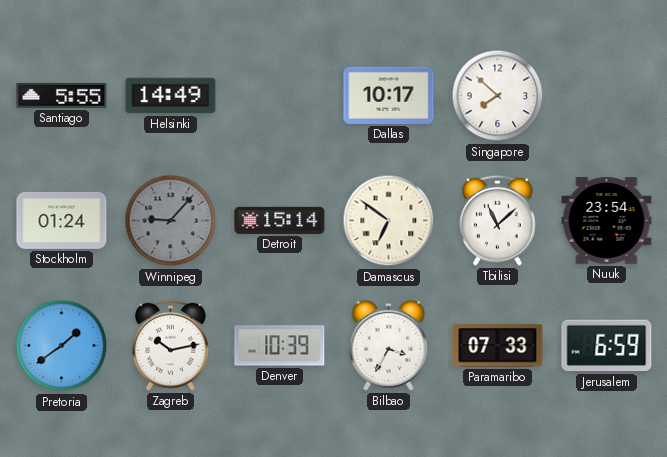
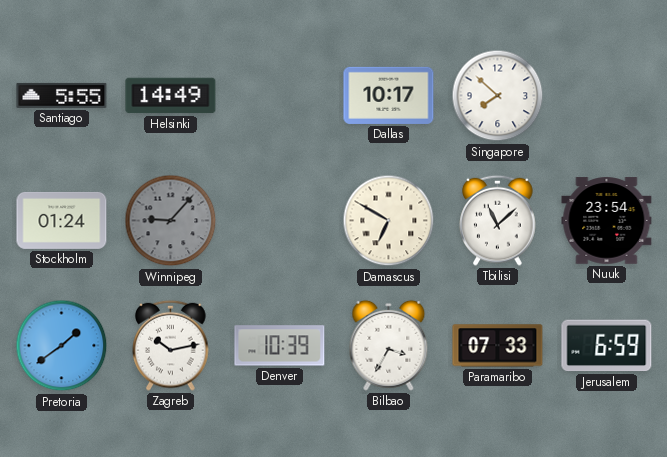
Detroit: 15:14 -> none (280, 220)
Damascus: 6:51 -> 6:50 (389, 221)
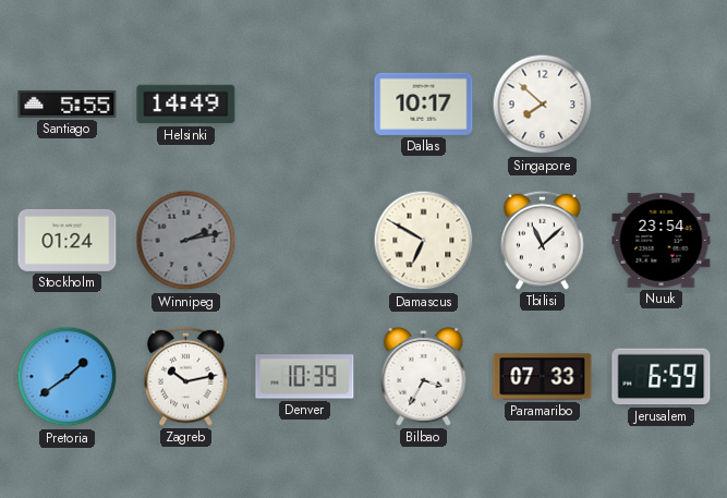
Winnipeg: 9:07 -> 2:13 (186, 241)
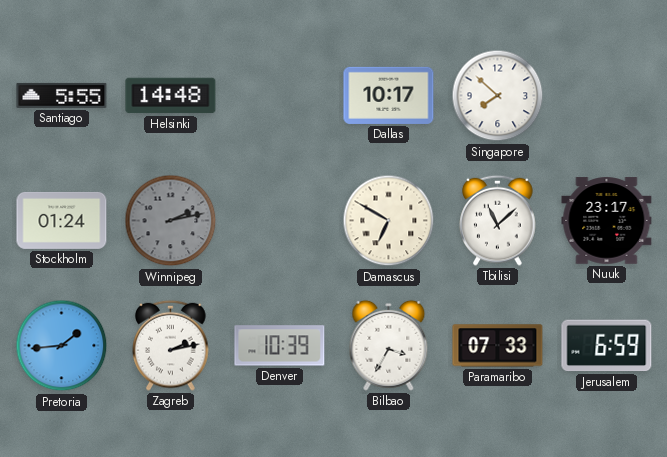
Helsinki: 14:49 -> 14:48 (171, 96)
Nuuk: 23:54 -> 23:17 (607, 221)
Pretoria: 1:39 -> 1:44 (62, 346)
Zagreb: 10:13 -> 2:13 (171, 345)
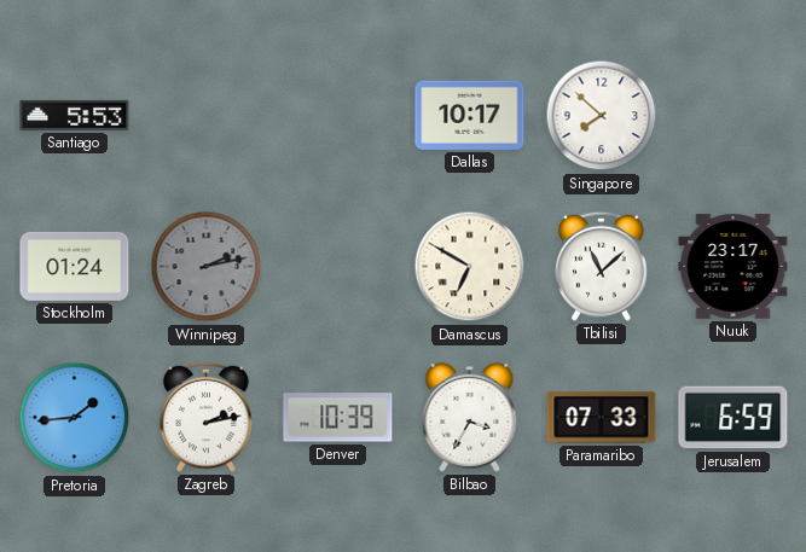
Santiago: 5:55 -> 5:53 (75, 115)
Helsinki: 14:48 -> none (171, 96)
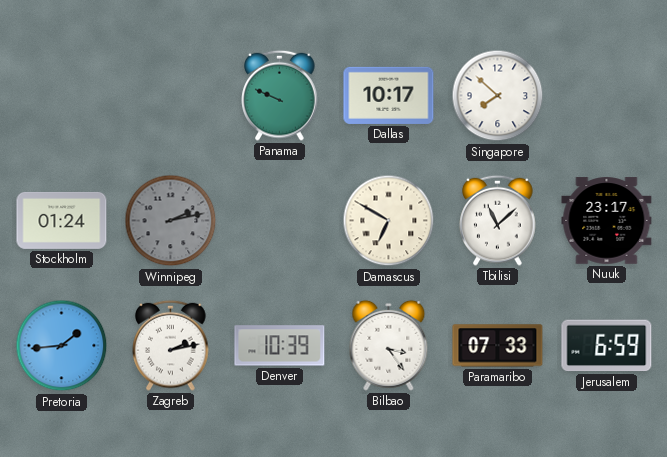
Santiago: 5:53 -> none (75, 115)
Panama: none -> 9:49 (280, 95)
Bilbao: 3:35 -> 3:24 (389, 345)
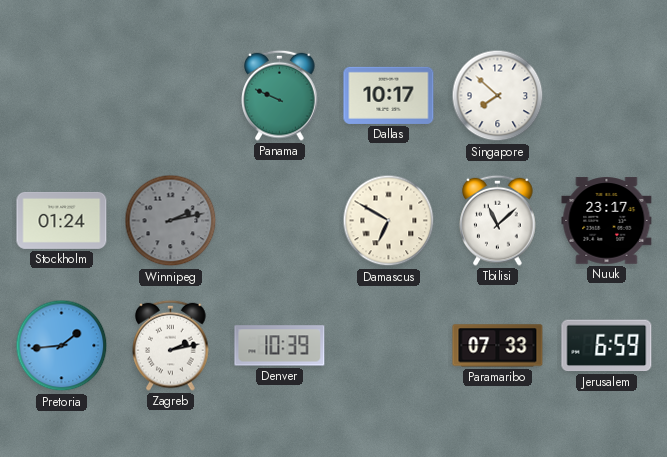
Bilbao: 3:24 -> none (389, 345)
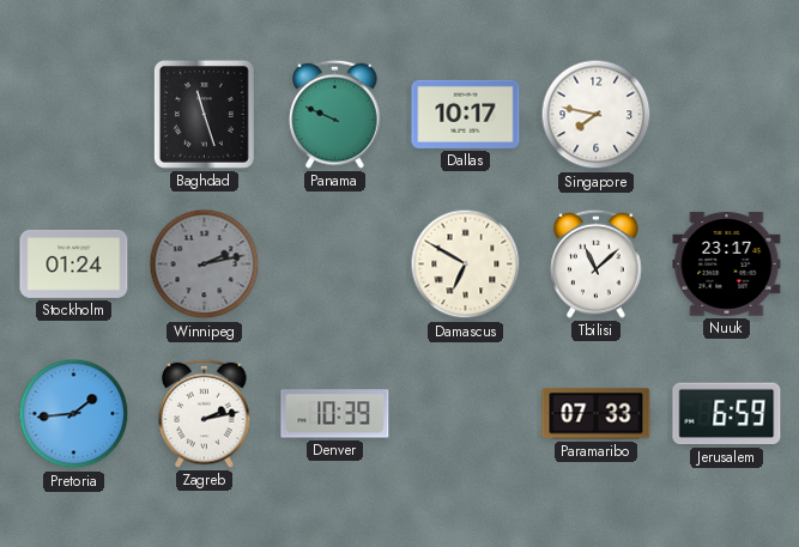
Baghdad: none -> 11:27 (204, 114)
Singapore: 7:52 -> 7:47 (597, 115)
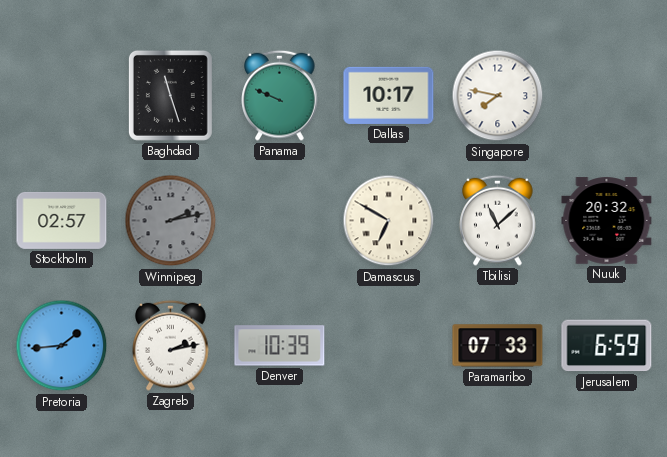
Stockholm: 01:24 -> 02:57 (62, 220)
Nuuk: 23:17 -> 20:32 (607, 221)
